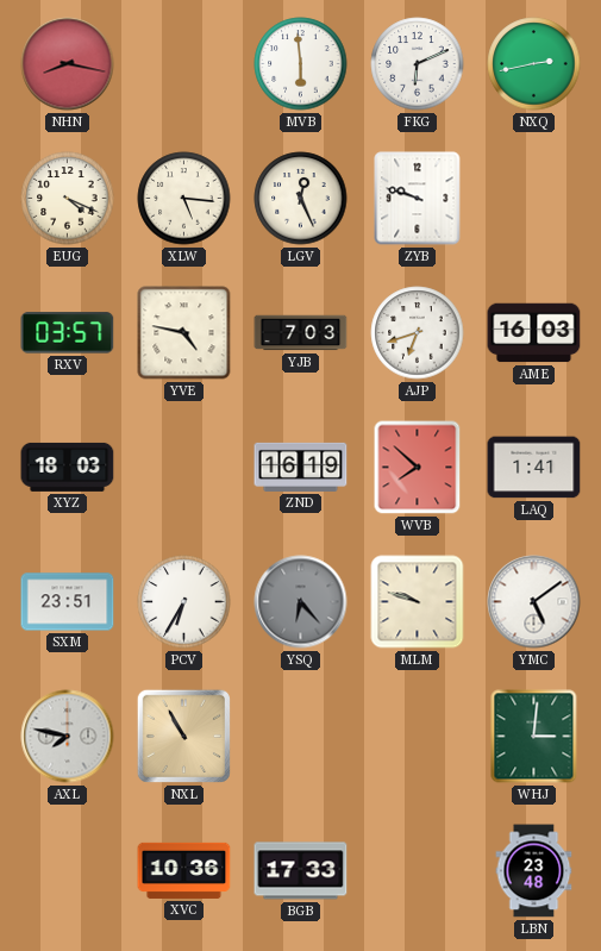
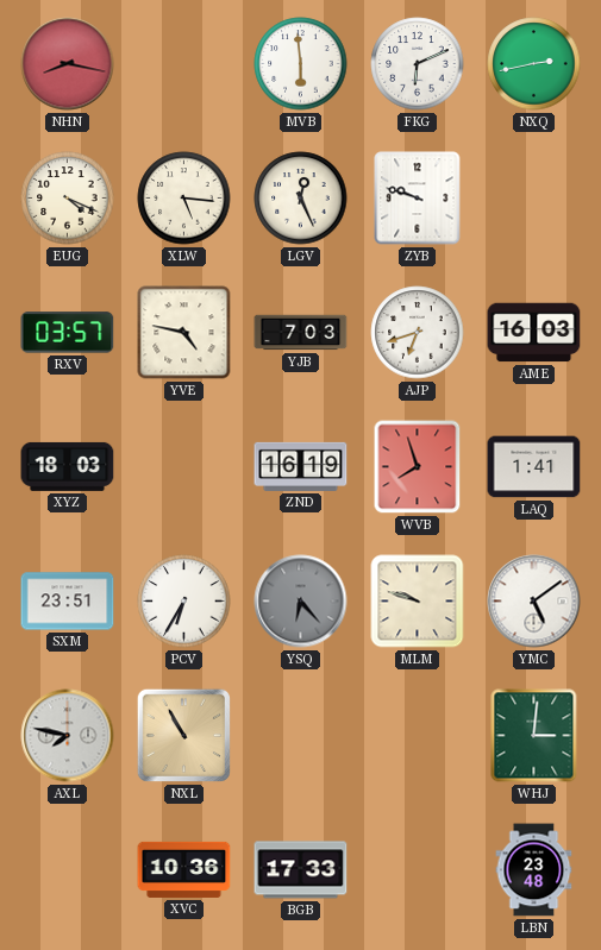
WVB: 7:52 -> 7:57 (418, 467)
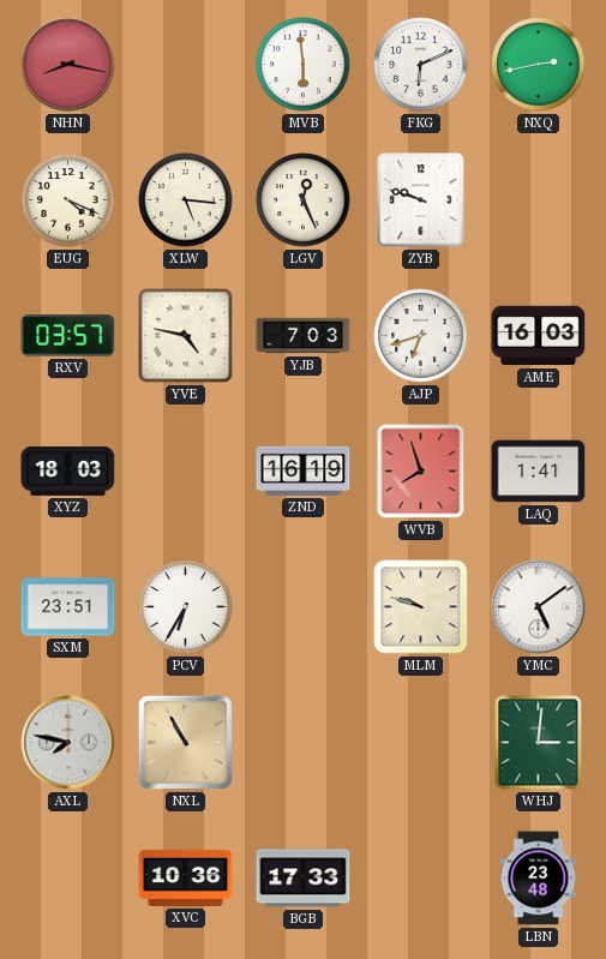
YSQ: 6:23 -> none (301, 602)
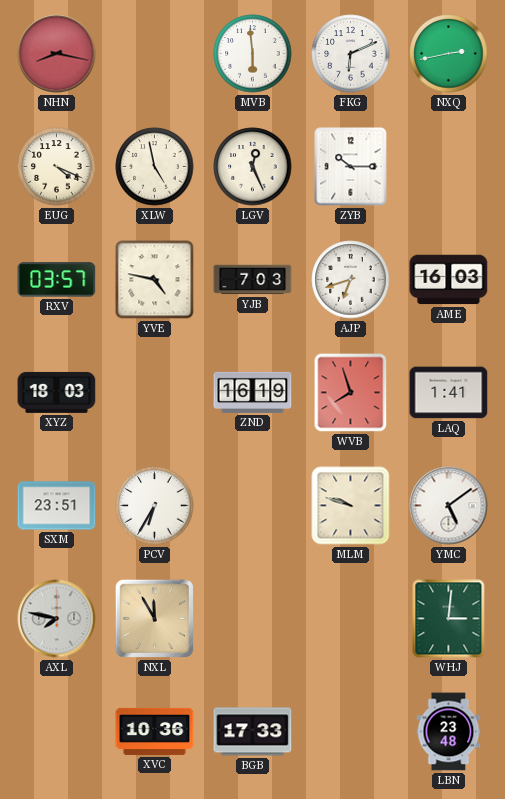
XLW: 5:16 -> 4:58 (155, 167)
ZYB: 9:48 -> 10:15 (351, 167)
NXL: 10:55 -> 11:55 (154, 618)
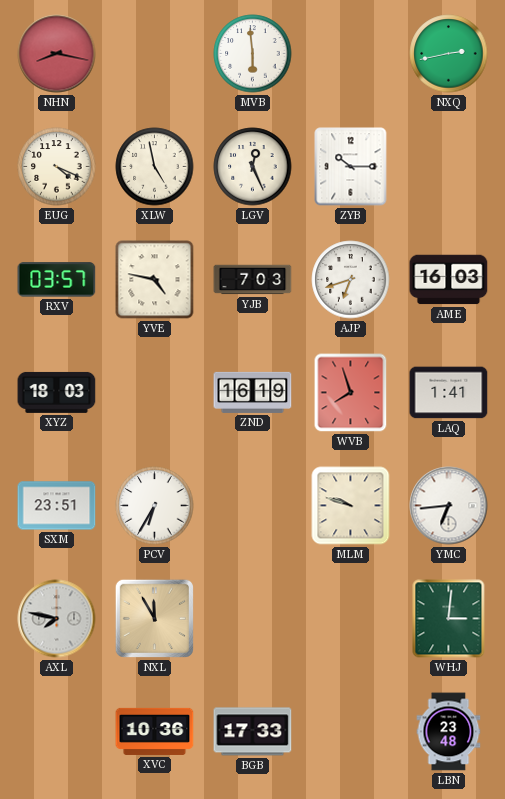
FKG: 6:11 -> none (351, 54)
YMC: 5:09 -> 6:44 (449, 506)
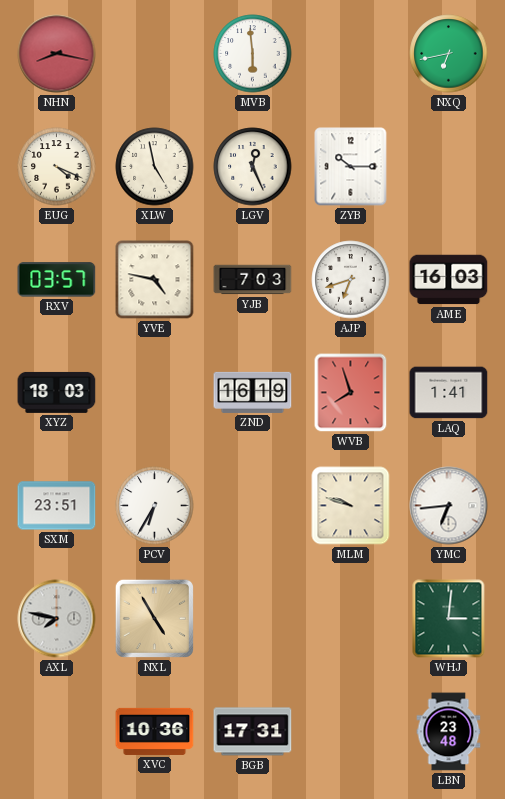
NXQ: 2:43 -> 6:43 (449, 54)
NXL: 11:55 -> 4:55 (154, 618)
BGB: 17:33 -> 17:31 (253, 732)
